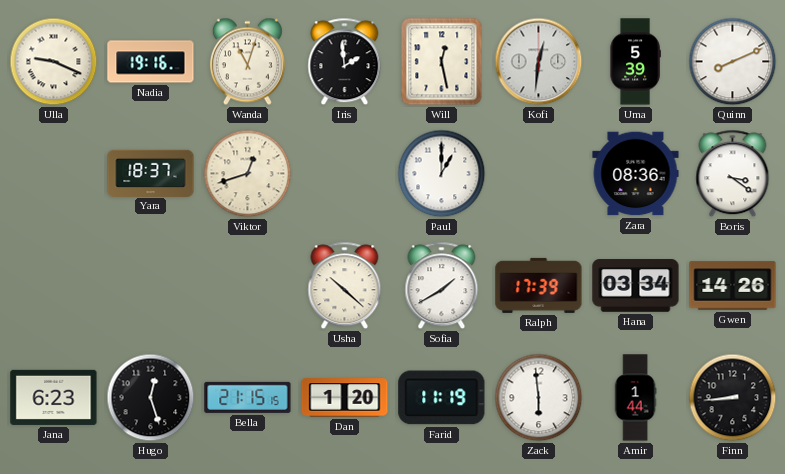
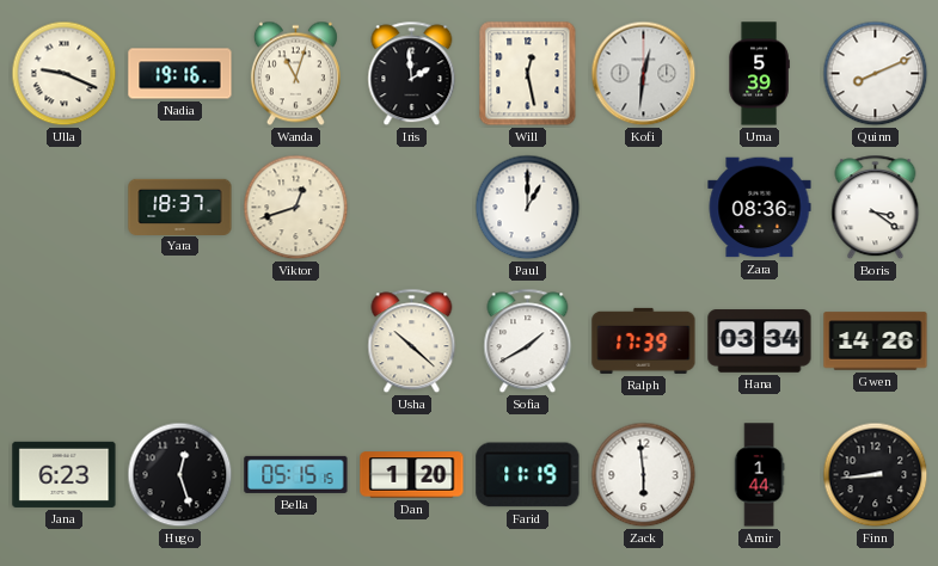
Bella: 21:15 -> 05:15 (296, 474)
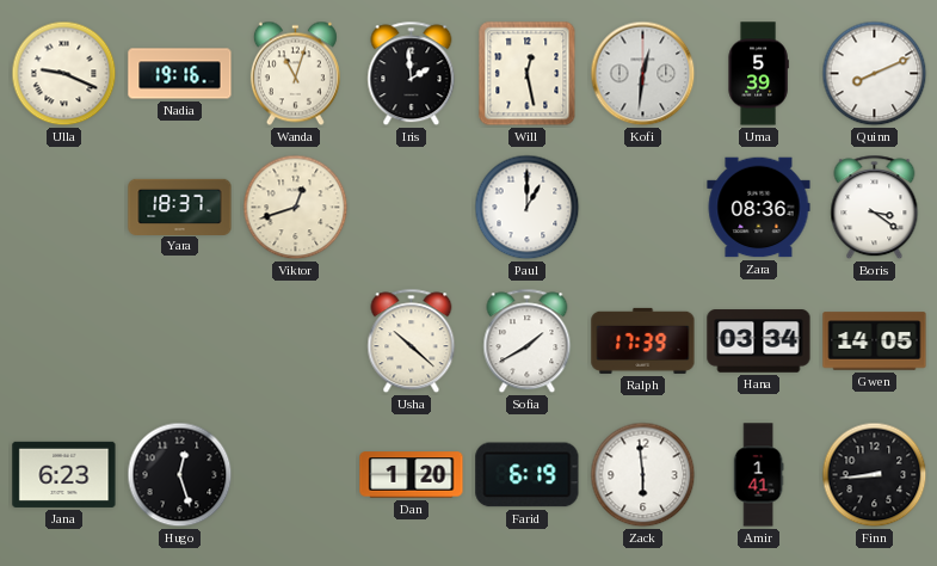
Gwen: 14:26 -> 14:05 (875, 342)
Bella: 05:15 -> none (296, 474)
Farid: 11:19 -> 6:19 (528, 475)
Amir: 1:44 -> 1:41 (758, 475)
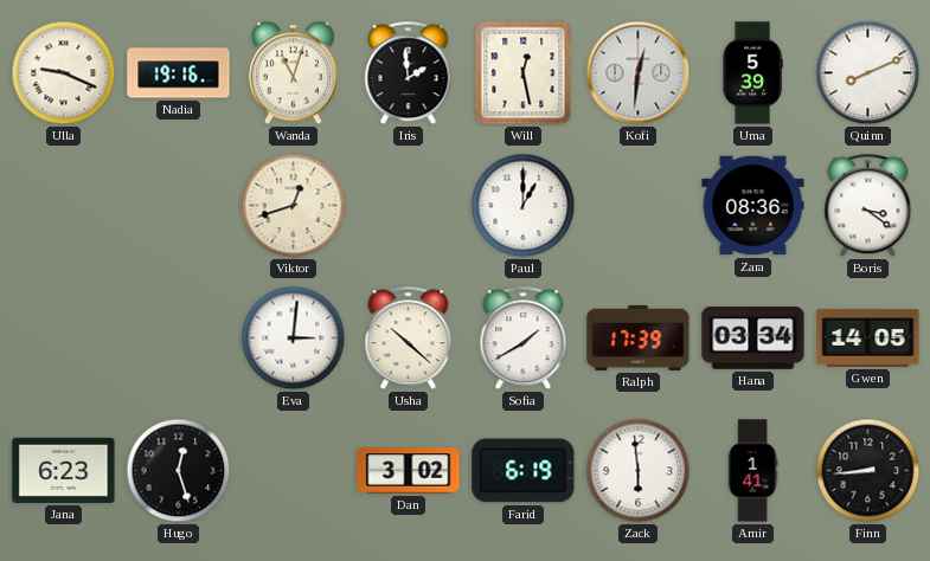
Yara: 18:37 -> none (180, 207)
Eva: none -> 3:01 (294, 338)
Dan: 1:20 -> 3:02 (409, 471)
